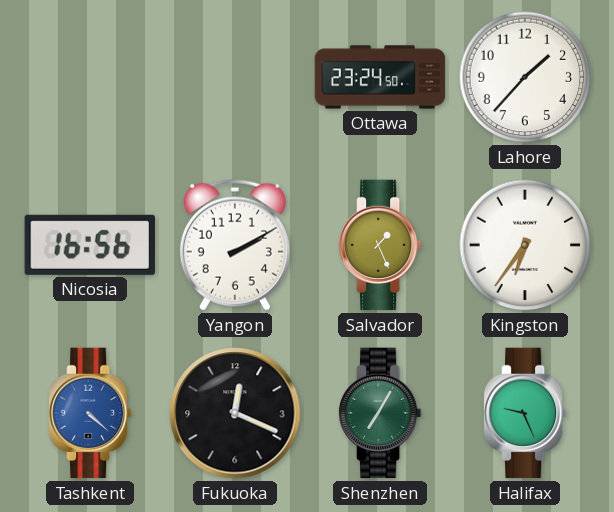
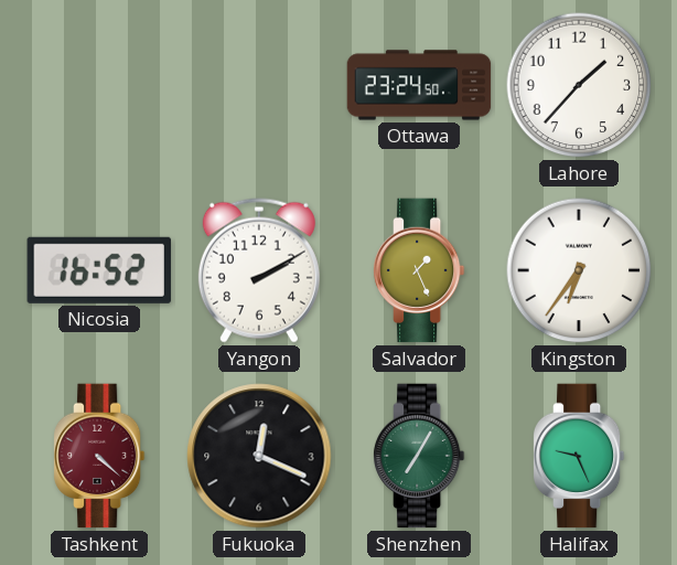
Nicosia: 16:56 -> 16:52 (99, 270)
Tashkent dial: blue -> burgundy (99, 456)
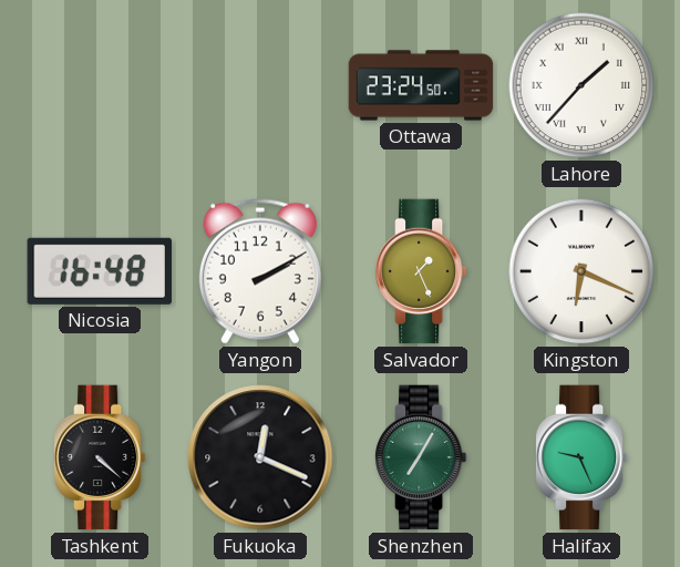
Lahore numerals: Arabic -> Roman (581, 85)
Nicosia: 16:52 -> 16:48 (100, 271)
Kingston: 6:36 -> 6:19 (581, 271)
Tashkent dial: burgundy -> black (100, 457)
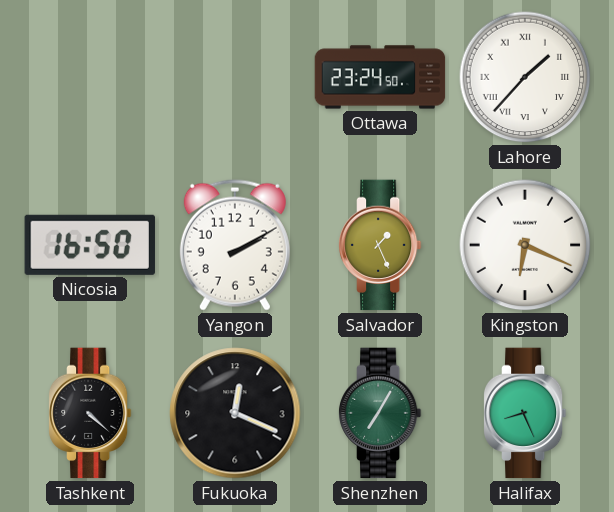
Nicosia: 16:48 -> 16:50 (90, 245)
Halifax: 9:26 -> 8:26 (525, 413)
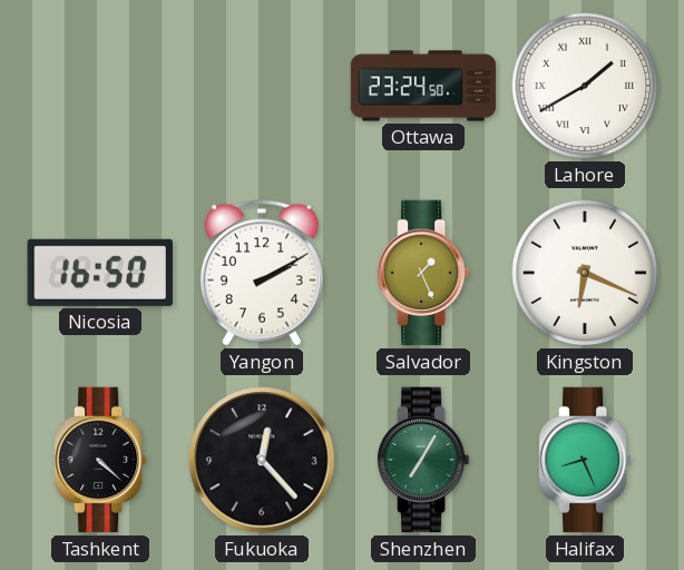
Lahore: 1:37 -> 1:40 (585, 86)
Fukuoka: 12:19 -> 12:23 (262, 460)
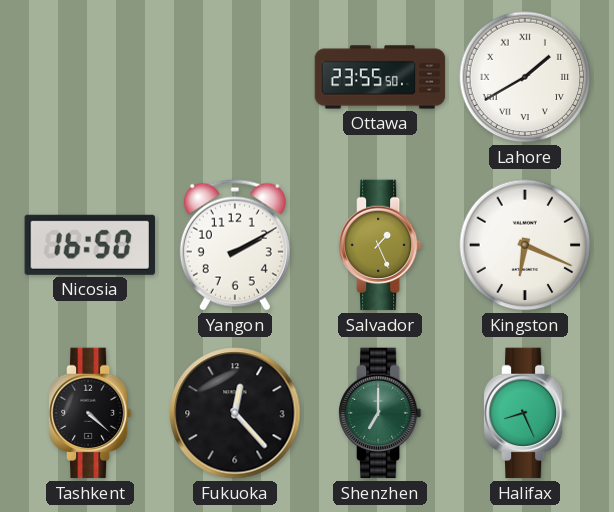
Ottawa: 23:24 -> 23:55 (380, 77)
Shenzhen: 7:05 -> 7:00 (380, 413)
